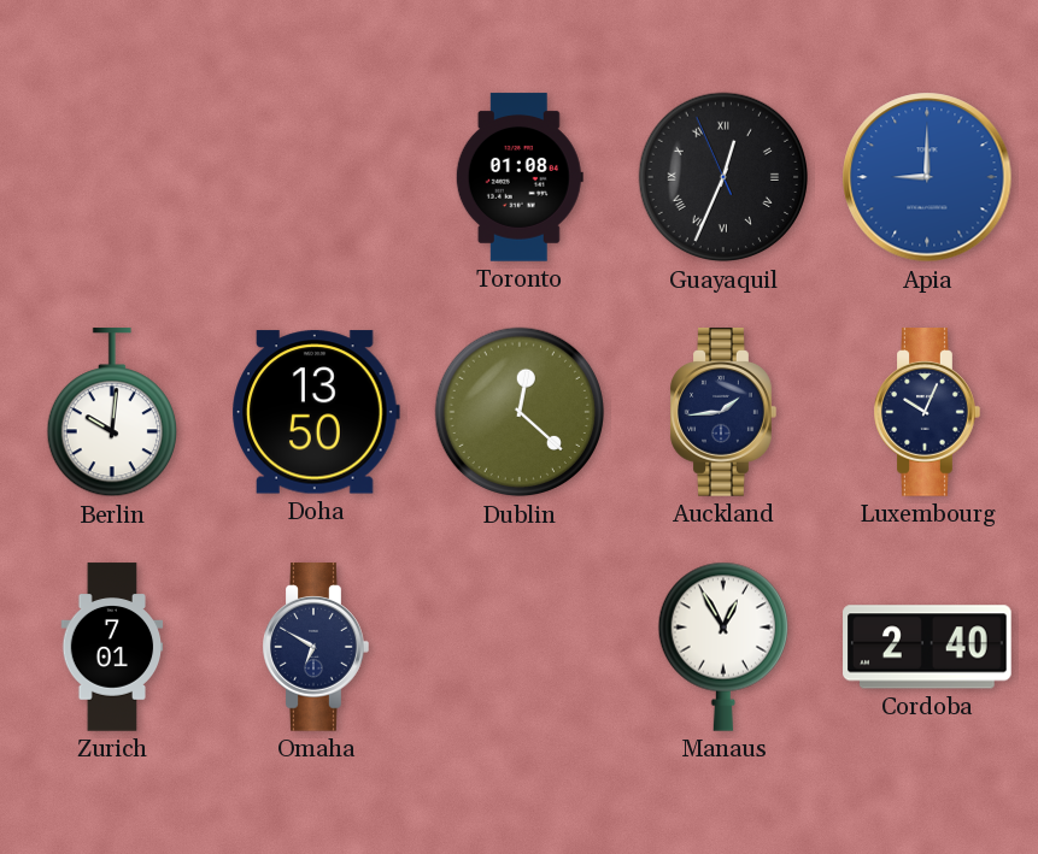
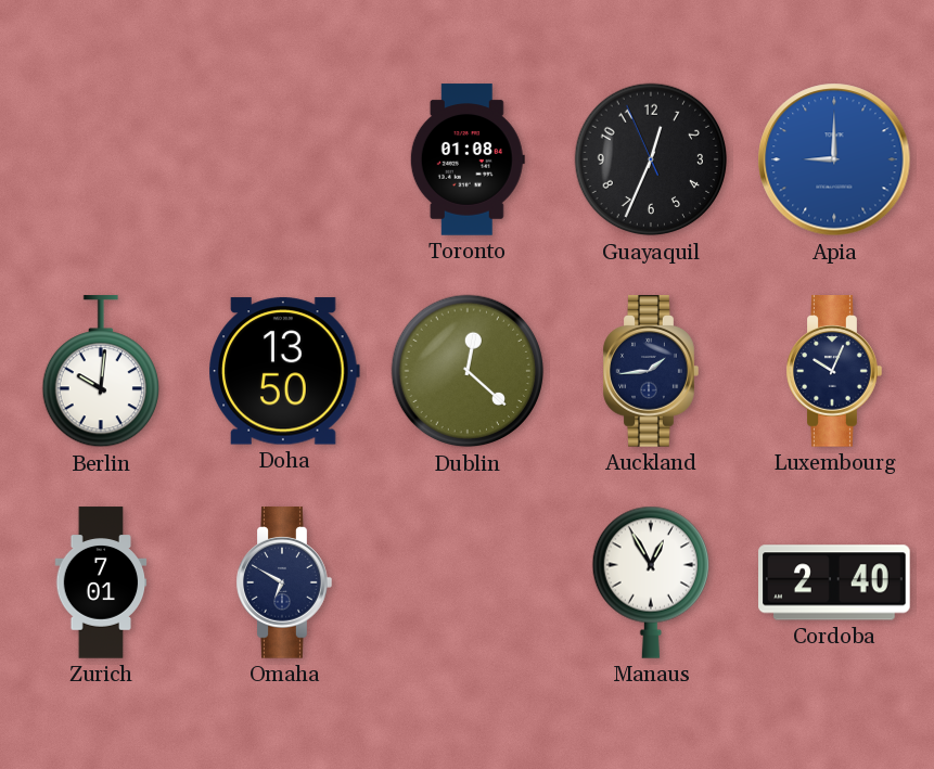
Guayaquil numerals: Roman -> Arabic (651, 159)
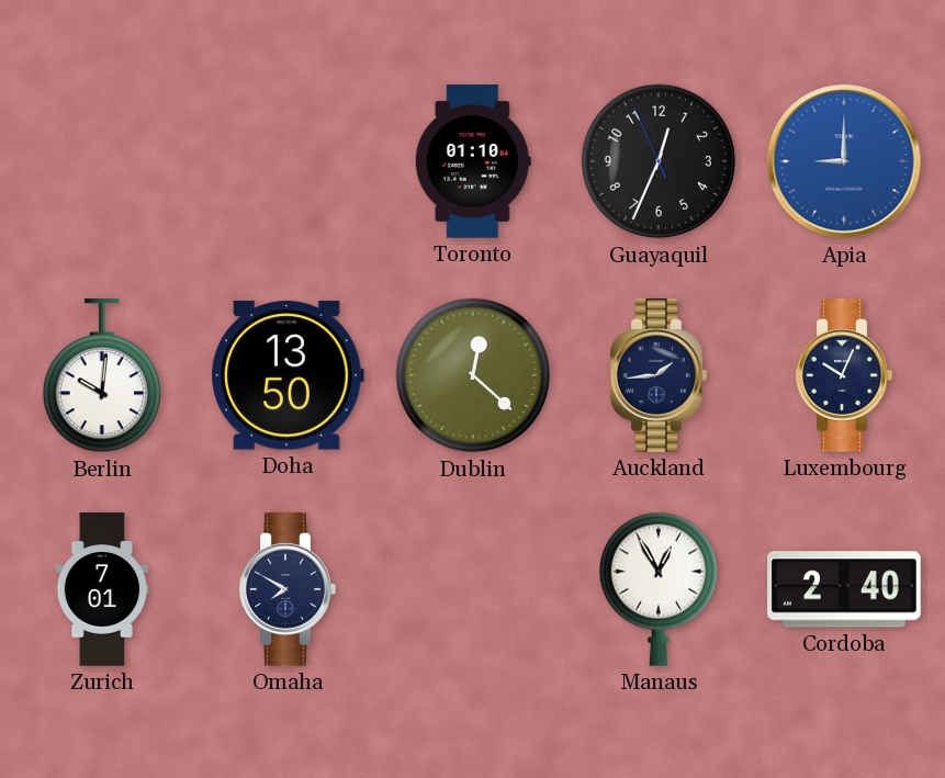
Toronto: 01:08 -> 01:10 (473, 161)
Omaha: 6:50 -> 7:50 (288, 589)
